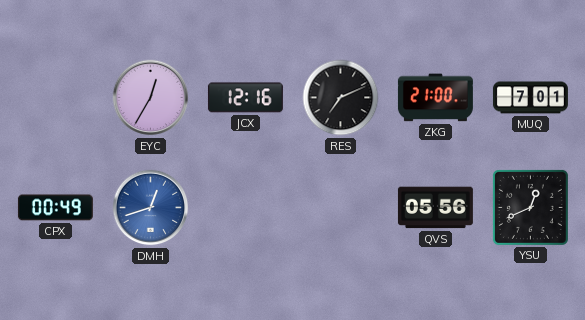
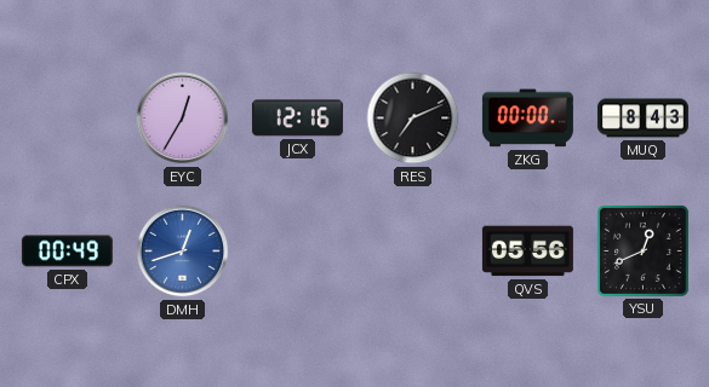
ZKG: 21:00 -> 00:00 (527, 119)
MUQ: 7:01 -> 8:43 (642, 119)
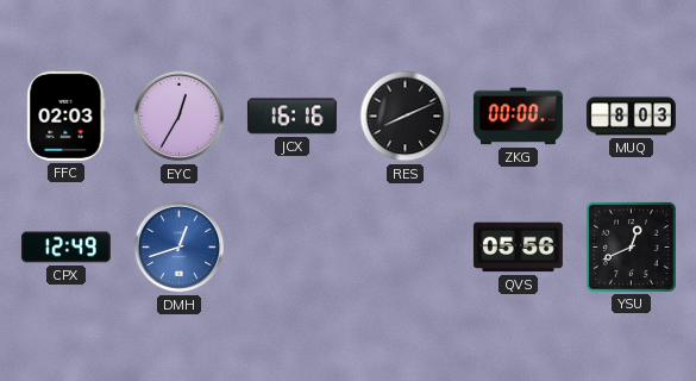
FFC: none -> 02:03 (67, 115)
JCX: 12:16 -> 16:16 (291, 117)
RES: 7:11 -> 8:11 (406, 117)
MUQ: 8:43 -> 8:03 (631, 117)
CPX: 00:49 -> 12:49 (65, 248)
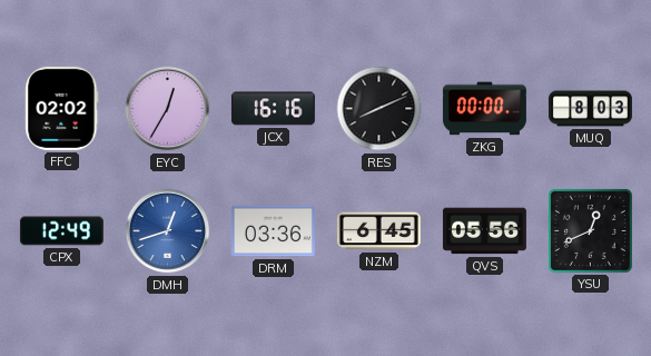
FFC: 02:03 -> 02:02 (62, 108)
DRM: none -> 03:36 (273, 231)
NZM: none -> 6:45 (378, 231)
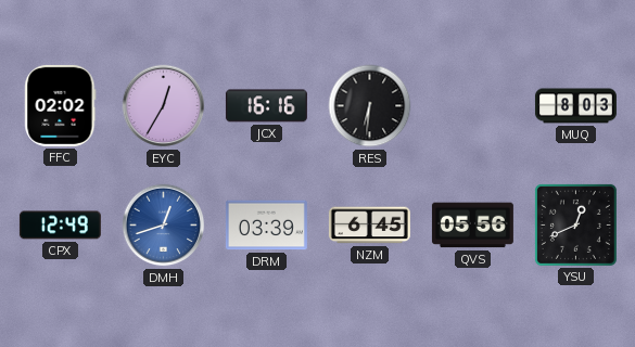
RES: 8:11 -> 6:31 (370, 106)
ZKG: 00:00 -> none (484, 109)
DRM: 03:36 -> 03:39 (266, 226)
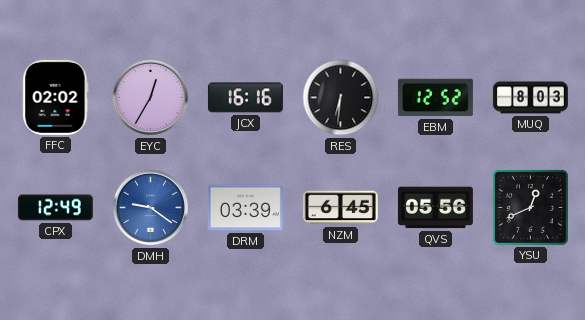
EBM: none -> 12:52 (435, 98)
DMH: 12:42 -> 9:21 (151, 208)
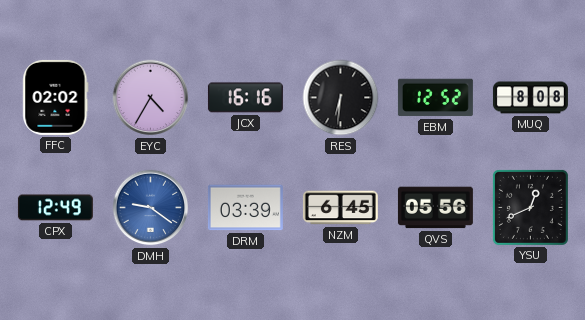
EYC: 12:35 -> 4:35 (151, 98)
MUQ: 8:03 -> 8:08 (530, 98)
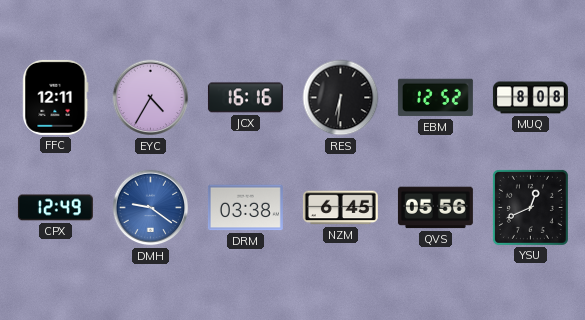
FFC: 02:02 -> 12:11 (56, 97)
DRM: 03:39 -> 03:38 (245, 208)
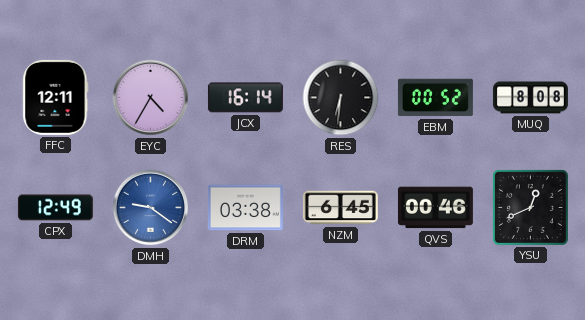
JCX: 16:16 -> 16:14 (245, 98)
EBM: 12:52 -> 00:52 (435, 98)
QVS: 05:56 -> 00:46 (435, 208)
